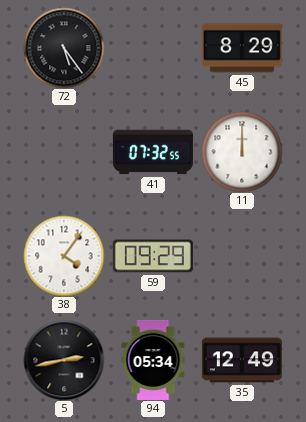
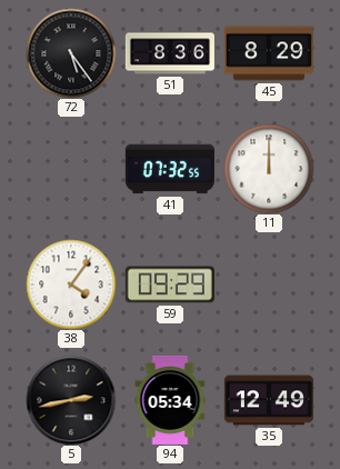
51: none -> 8:36 (170, 53)
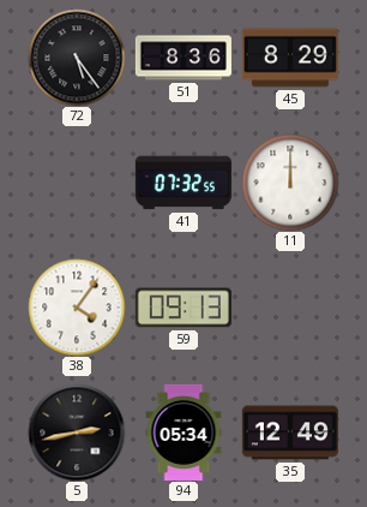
59: 09:29 -> 09:13 (183, 308)
